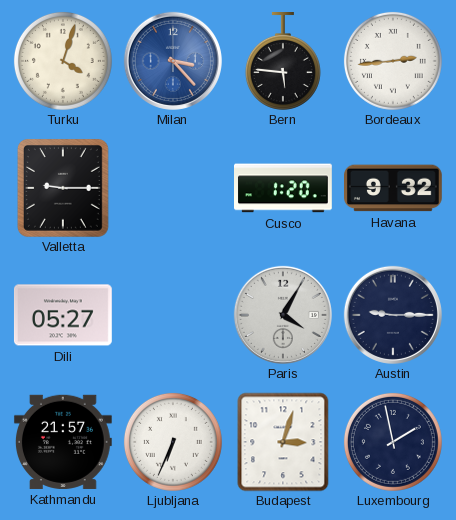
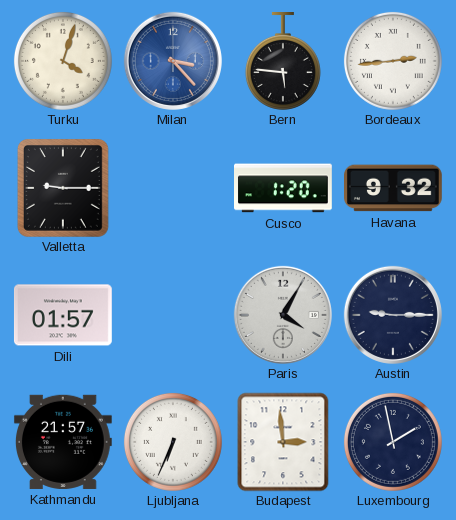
Dili: 05:27 -> 01:57 (63, 315)
Budapest: 3:03 -> 2:59 (283, 442)
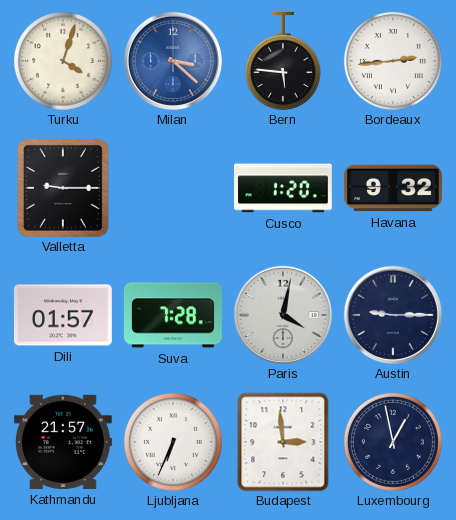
Milan: 3:23 -> 3:22 (173, 61)
Suva: none -> 7:28 (173, 315)
Paris: 4:05 -> 4:02 (283, 315)
Luxembourg: 1:58 -> 12:58 (393, 442)
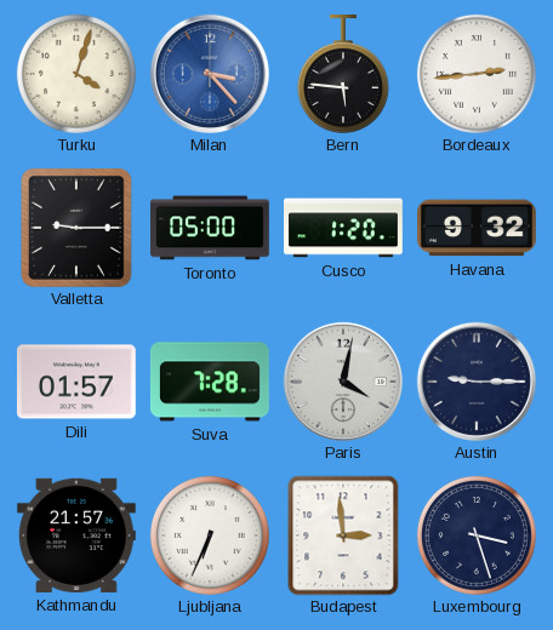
Milan: 3:22 -> 3:23 (210, 74)
Toronto: none -> 05:00 (211, 228)
Luxembourg: 12:58 -> 3:27 (477, 535)
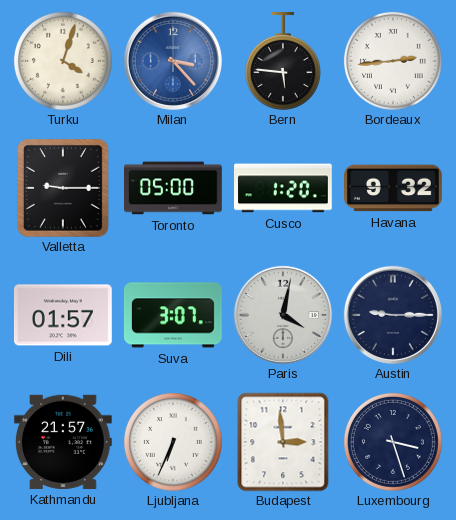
Suva: 7:28 -> 3:07 (173, 315)
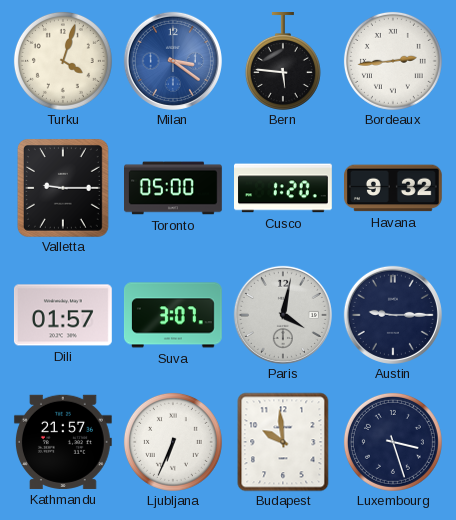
Milan: 3:23 -> 3:21 (173, 61)
Budapest: 2:59 -> 9:59 (283, 442)
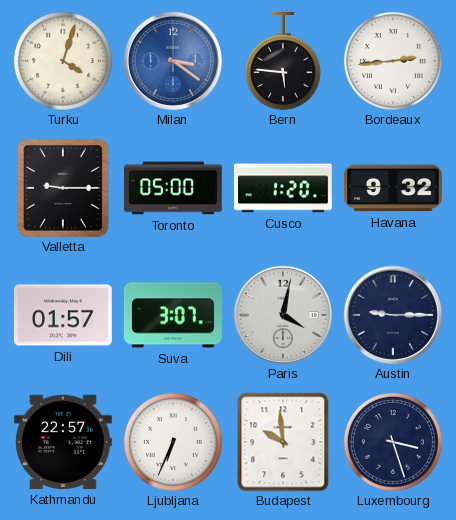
Kathmandu: 21:57 -> 22:57 (63, 442)
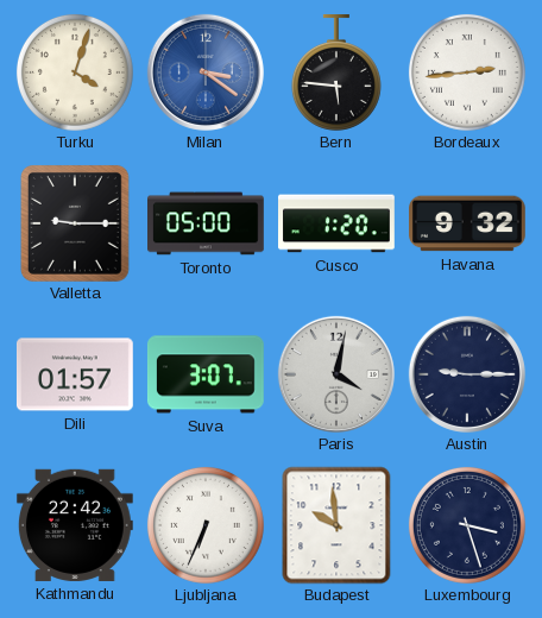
Kathmandu: 22:57 -> 22:42 (75, 525)
